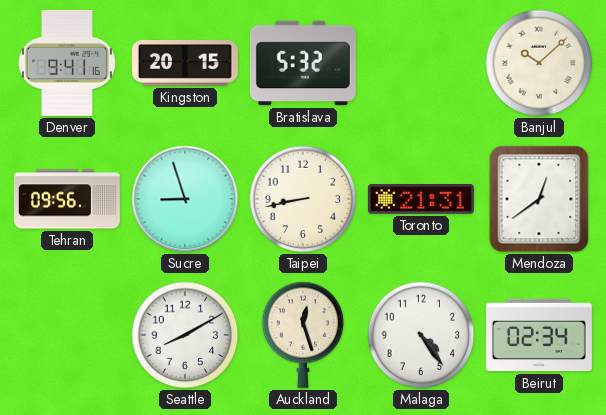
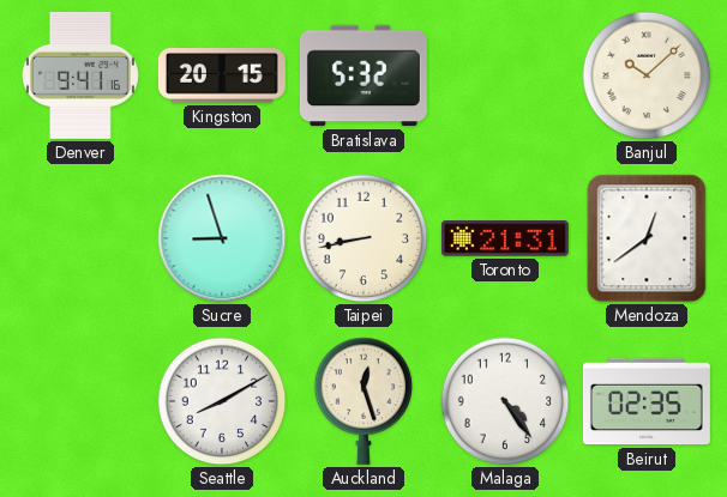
Tehran: 09:56 -> none (67, 199)
Beirut: 02:34 -> 02:35 (647, 401)
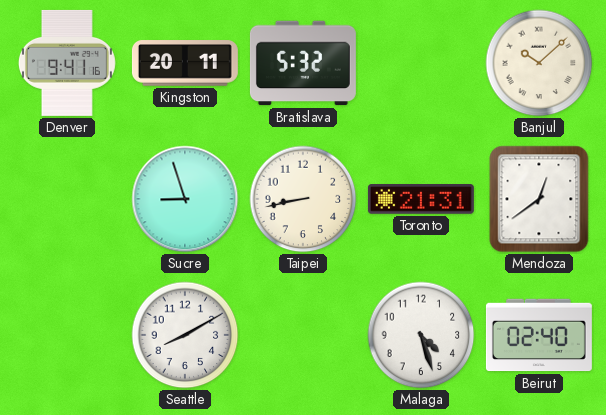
Kingston: 20:15 -> 20:11 (185, 63)
Auckland: 12:27 -> none (363, 401)
Malaga: 4:24 -> 4:27 (421, 335)
Beirut: 02:35 -> 02:40 (539, 335)
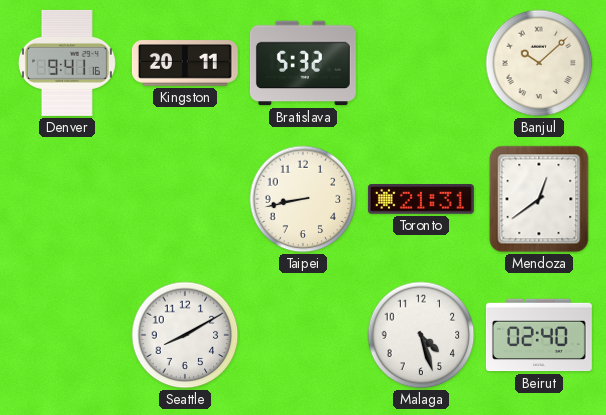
Sucre: 8:57 -> none (185, 199)
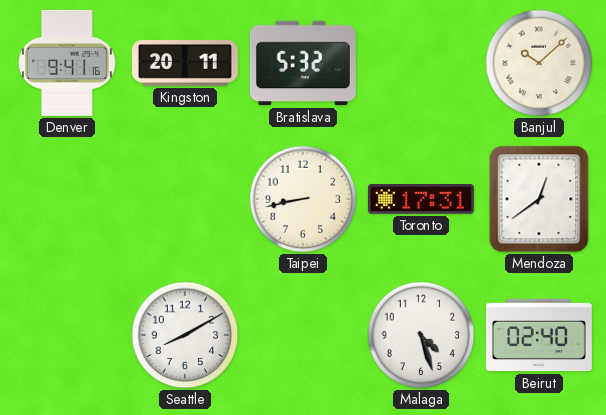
Toronto: 21:31 -> 17:31 (421, 199)
